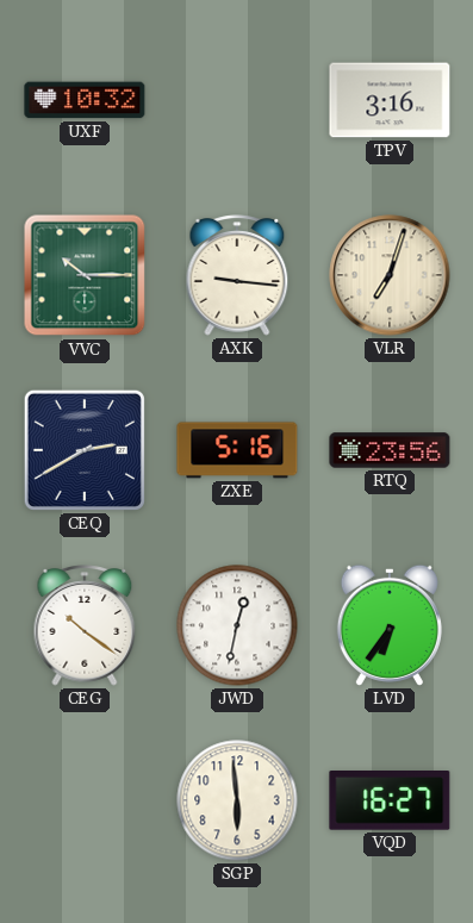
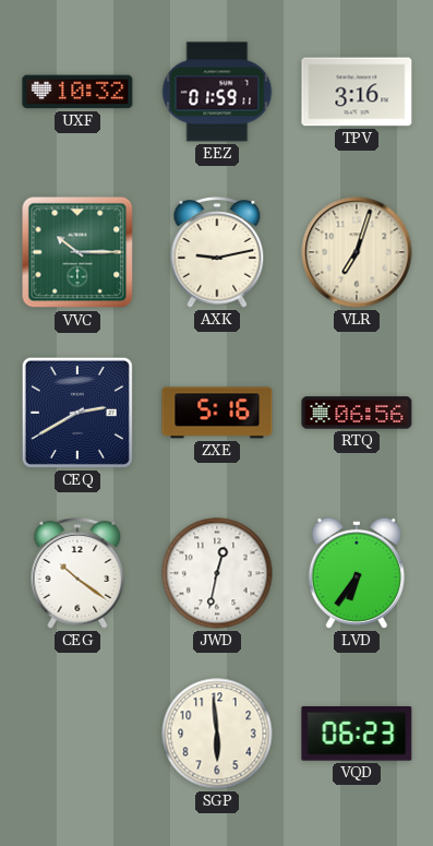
EEZ: none -> 01:59 (217, 92)
AXK: 9:16 -> 9:13 (217, 252)
RTQ: 23:56 -> 06:56 (357, 413)
VQD: 16:27 -> 06:23 (357, 735)
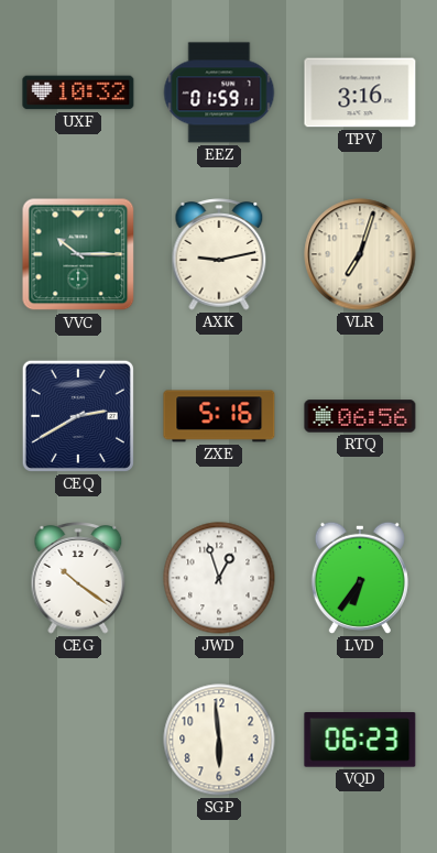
JWD: 12:32 -> 12:57 (219, 578)
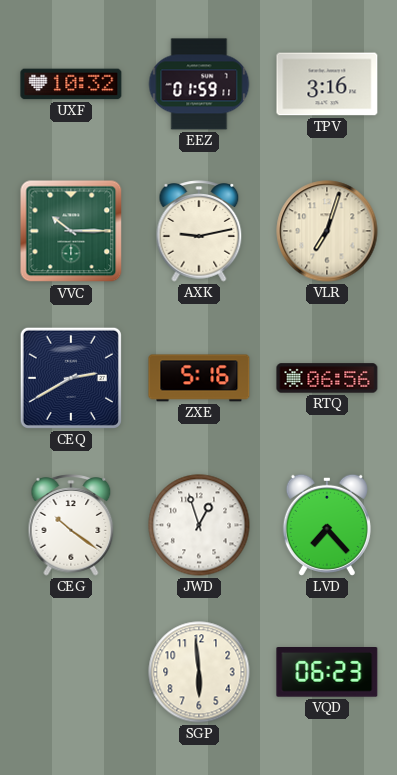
LVD: 6:36 -> 7:23 (327, 525)
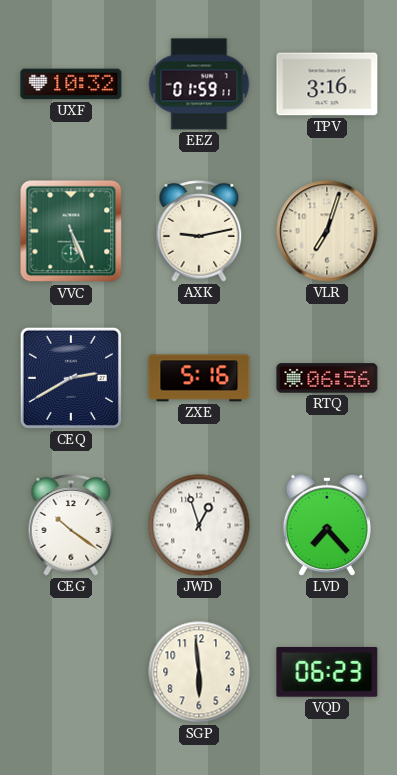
VVC: 10:15 -> 5:26 (71, 231)
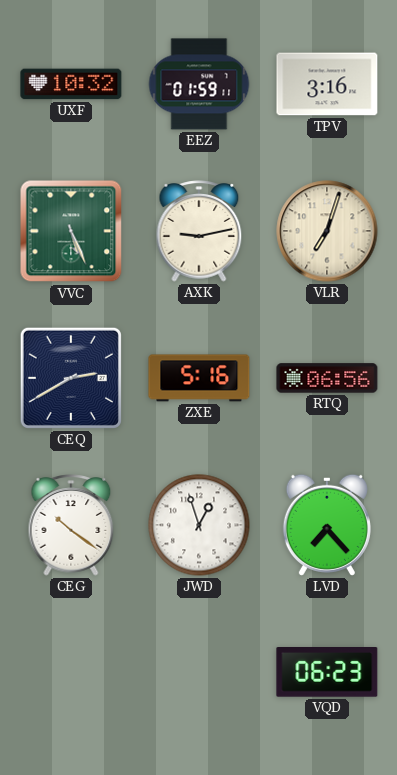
SGP: 5:59 -> none (199, 672)
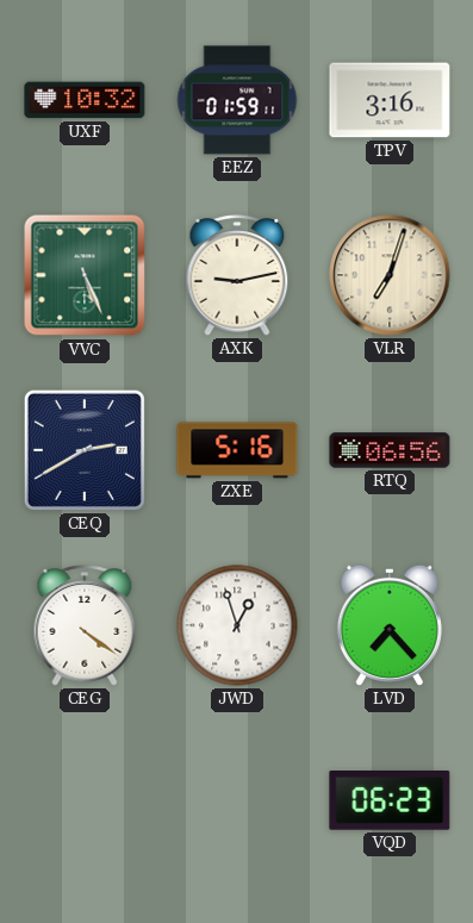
CEG: 10:21 -> 4:21 (85, 625)
